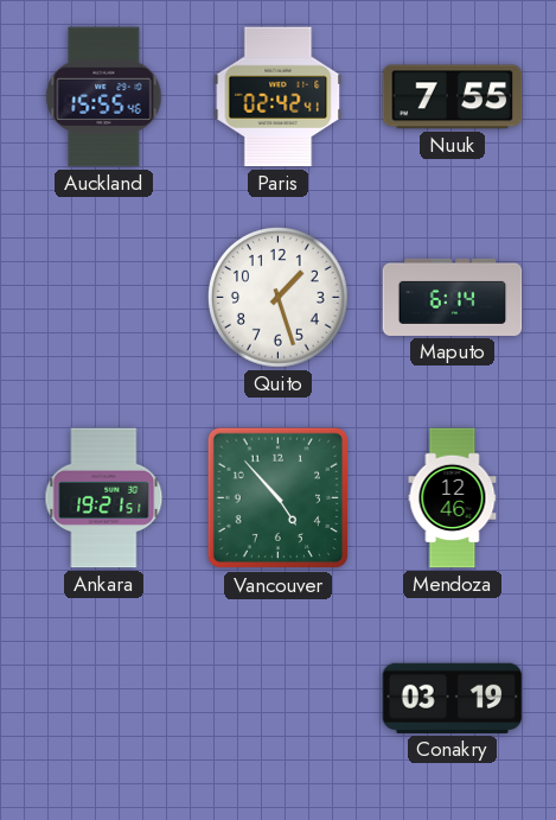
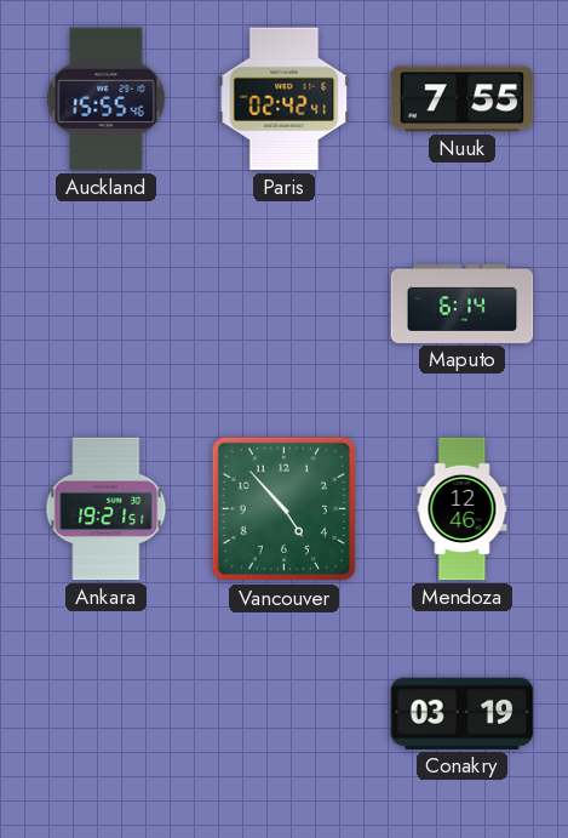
Quito: 1:27 -> none (277, 297)
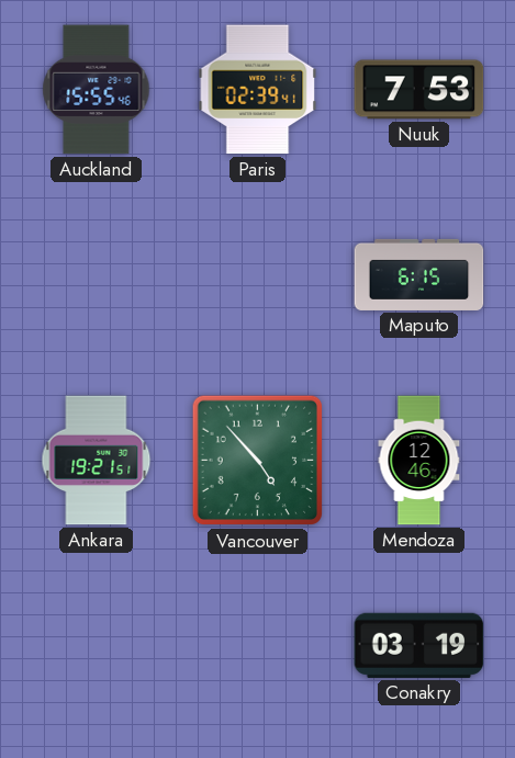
Paris: 02:42 -> 02:39 (258, 90)
Nuuk: 7:55 -> 7:53 (419, 90)
Maputo: 6:14 -> 6:15 (419, 274)
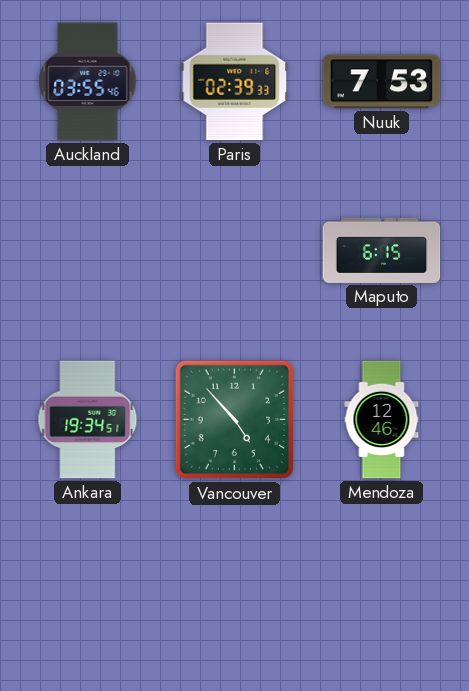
Auckland: 15:55 -> 03:55 (88, 82)
Paris: 02:39:41 -> 02:39:33 (235, 82)
Ankara: 19:21 -> 19:34 (88, 420)
Conakry: 03:19 -> none (419, 645)
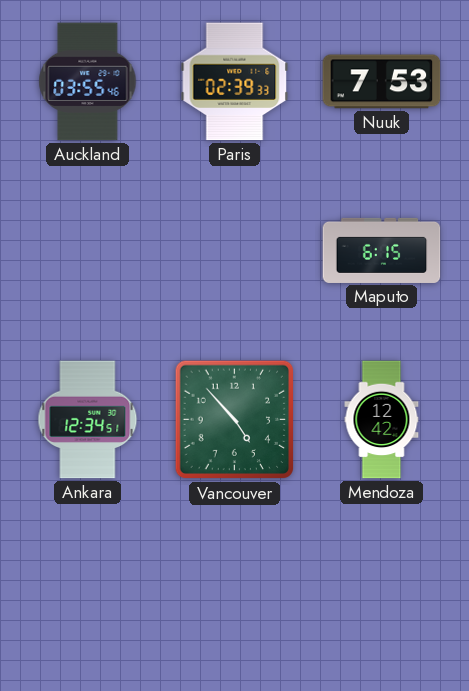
Ankara: 19:34 -> 12:34 (88, 420)
Mendoza: 12:46 -> 12:42 (382, 420)
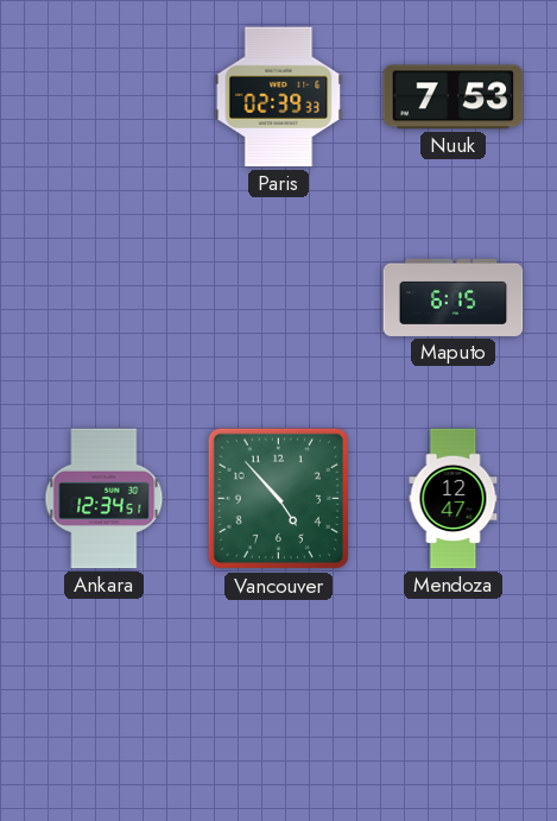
Auckland: 03:55 -> none (88, 82)
Mendoza: 12:42 -> 12:47 (454, 499)
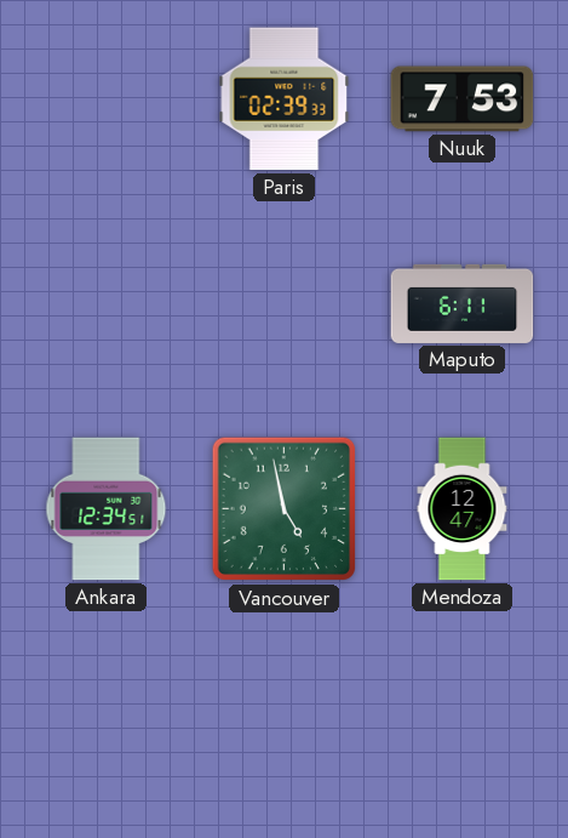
Maputo: 6:15 -> 6:11 (463, 303)
Vancouver: 4:53 -> 4:58 (285, 509)
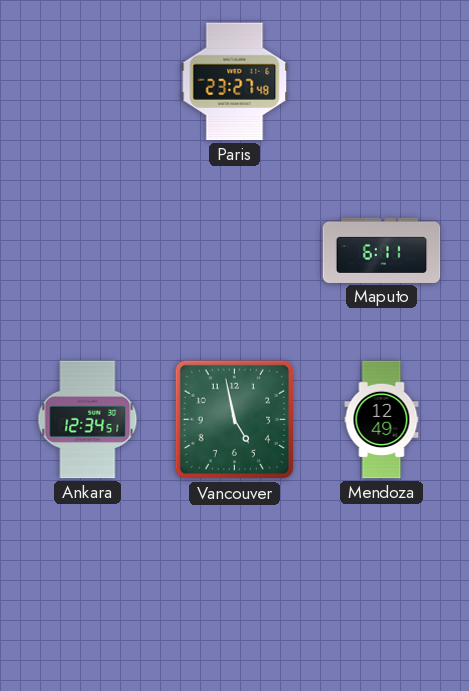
Paris: 02:39 -> 23:27 (235, 82)
Nuuk: 7:53 -> none (463, 99)
Mendoza: 12:47 -> 12:49 (382, 420)
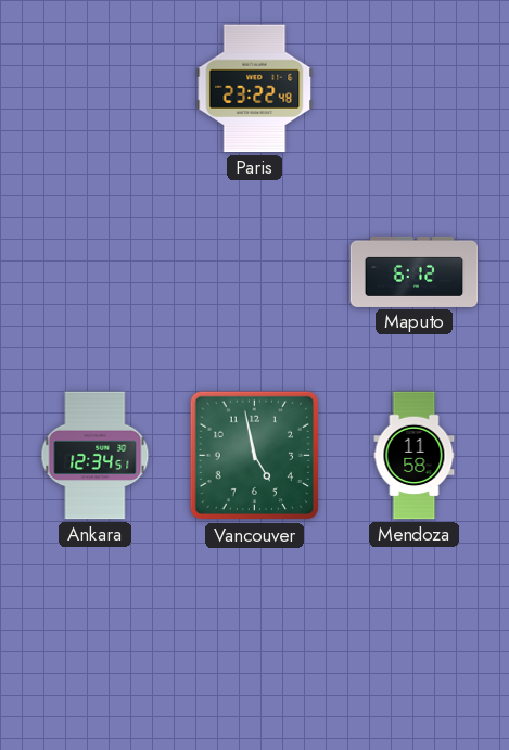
Paris: 23:27 -> 23:22 (255, 89)
Maputo: 6:11 -> 6:12 (415, 271)
Mendoza: 12:49 -> 11:58 (415, 456)
